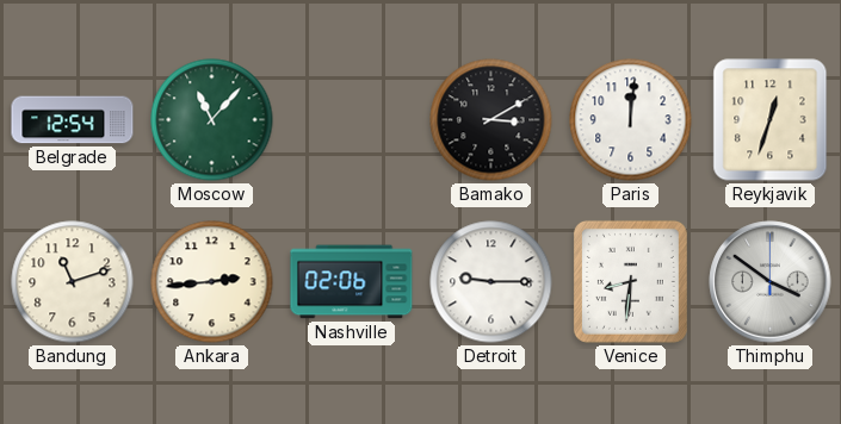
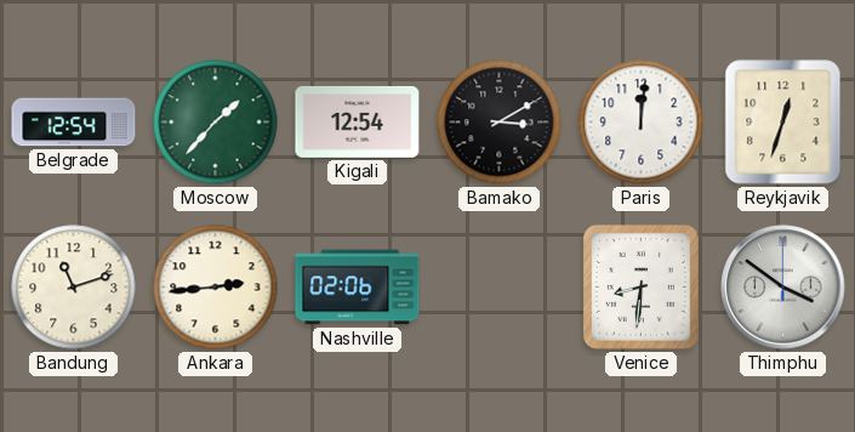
Moscow: 11:07 -> 1:37 (216, 123)
Kigali: none -> 12:54 (358, 121)
Detroit: 9:15 -> none (491, 282)
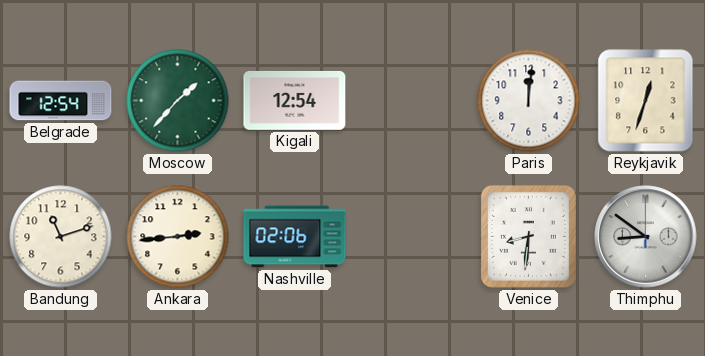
Bamako: 3:10 -> none (500, 123)
Thimphu: 3:51 -> 8:51 (646, 237)
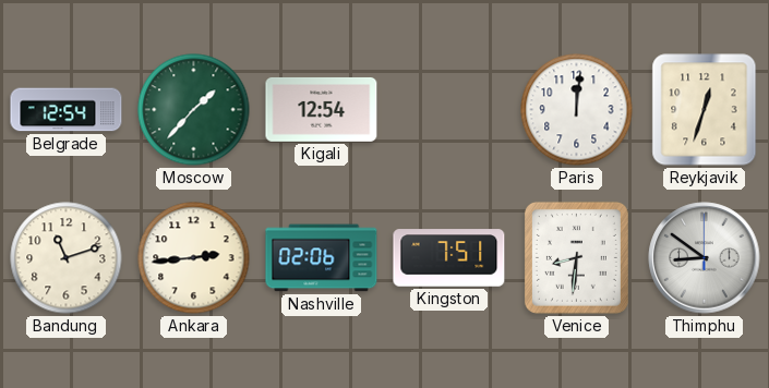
Kingston: none -> 7:51 (449, 258)
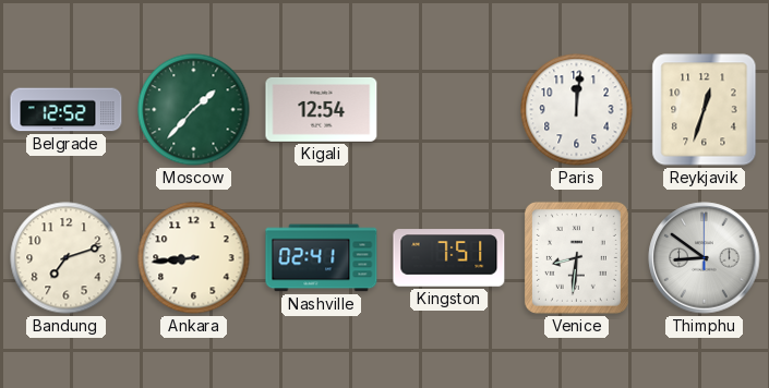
Belgrade: 12:54 -> 12:52 (67, 110)
Bandung: 11:12 -> 7:12 (67, 258)
Ankara: 2:44 -> 8:44 (194, 258)
Nashville: 02:06 -> 02:41 (322, 258)
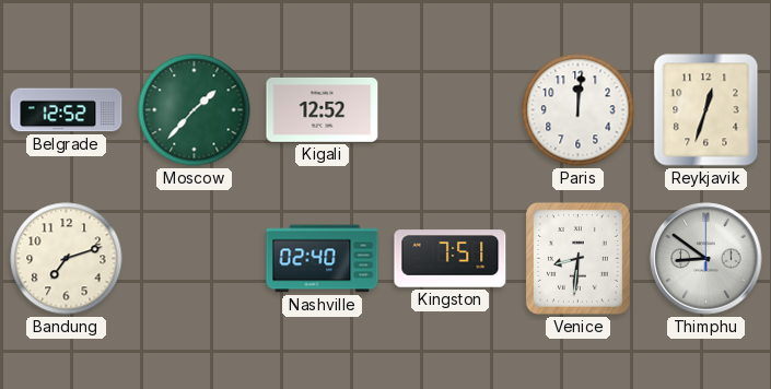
Kigali: 12:54 -> 12:52 (323, 109)
Ankara: 8:44 -> none (194, 258)
Nashville: 02:41 -> 02:40 (323, 259)
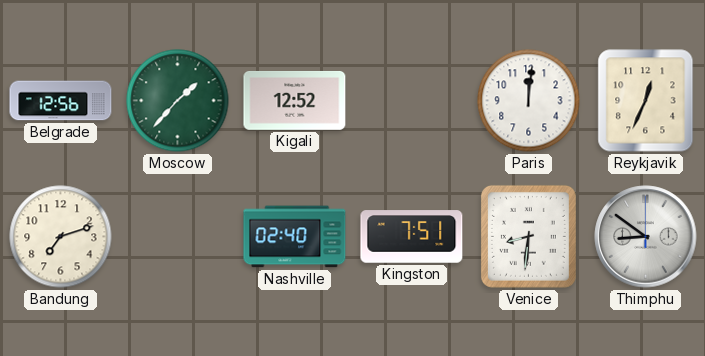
Belgrade: 12:52 -> 12:56 (61, 101)
Reykjavik: 12:33 -> 12:34 (646, 101)
